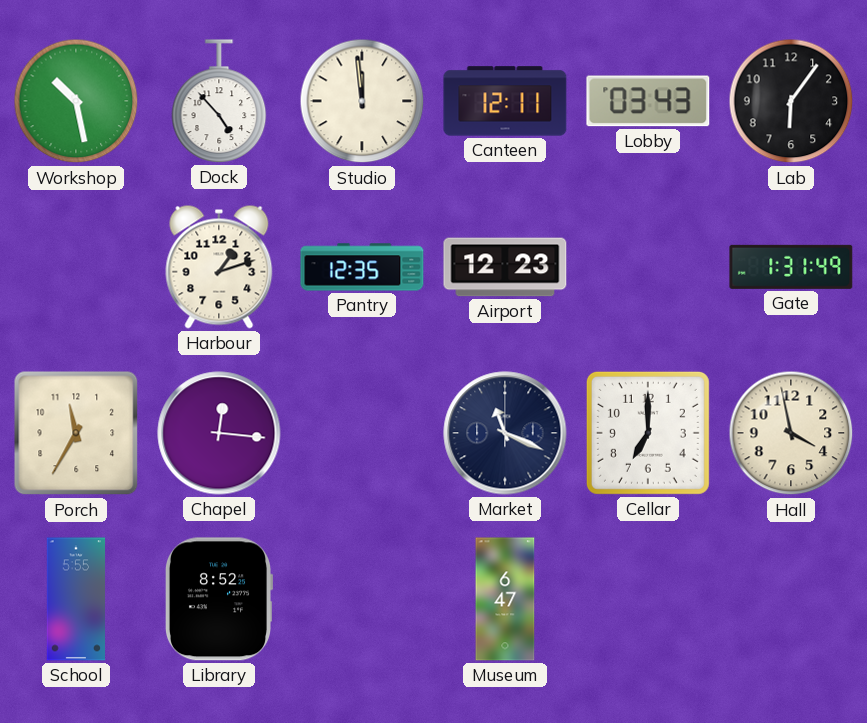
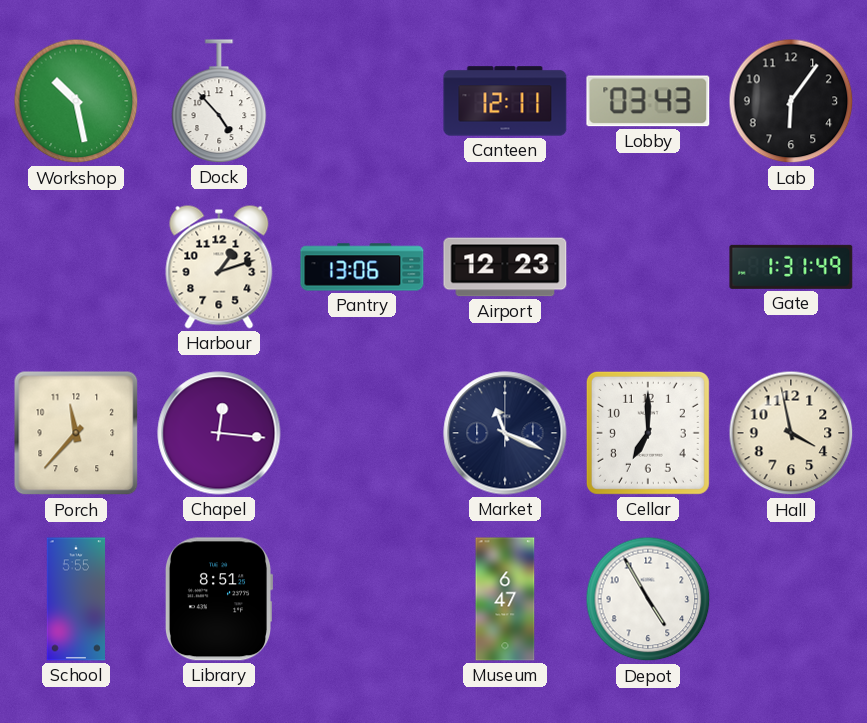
Studio: 11:59 -> none (362, 101)
Pantry: 12:35 -> 13:06 (362, 267)
Porch: 11:35 -> 11:37 (76, 433)
Library: 8:52 -> 8:51 (218, 599)
Depot: none -> 4:55 (648, 599)
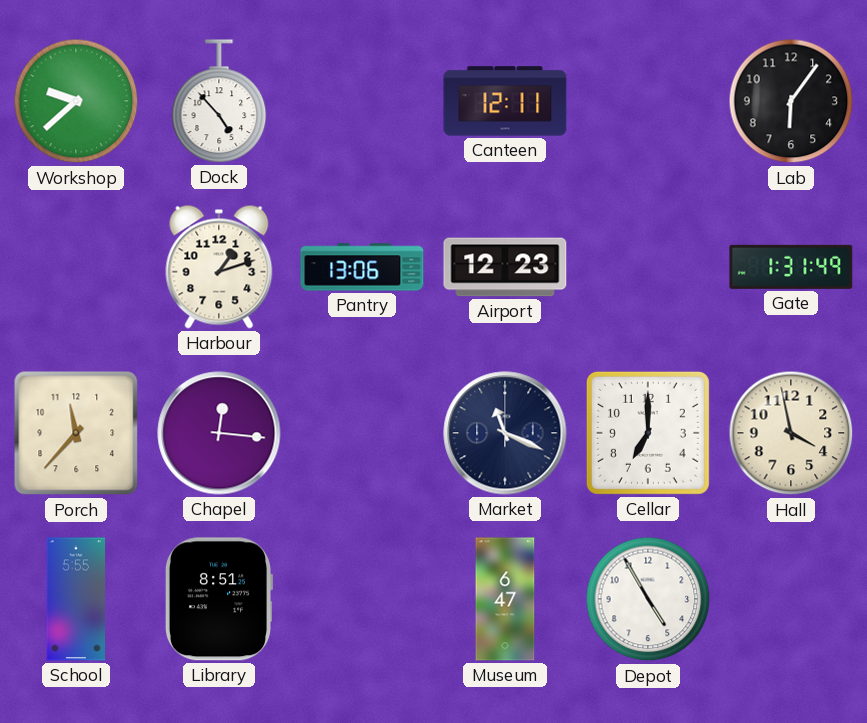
Workshop: 10:28 -> 9:38 (76, 101)
Lobby: 03:43 -> none (648, 101)
